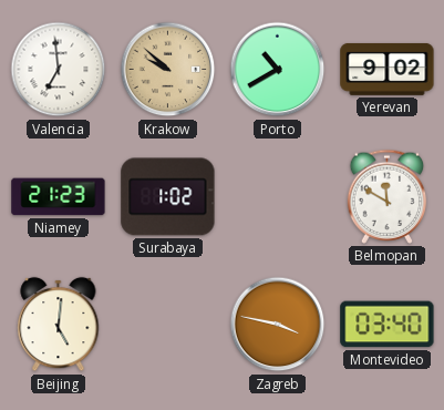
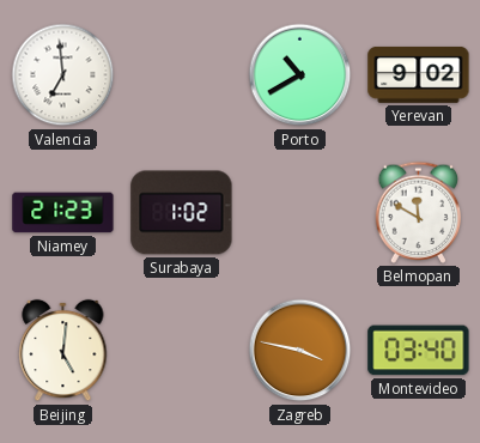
Krakow: 9:52 -> none (168, 70)
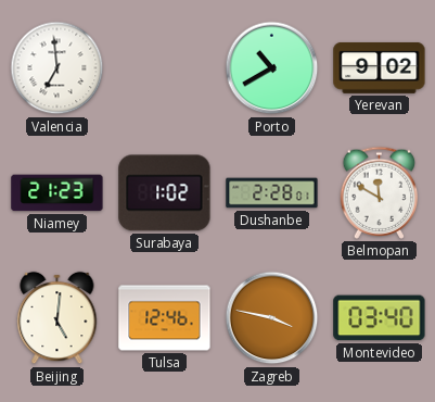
Dushanbe: none -> 2:28 (272, 193)
Tulsa: none -> 12:46 (165, 318)
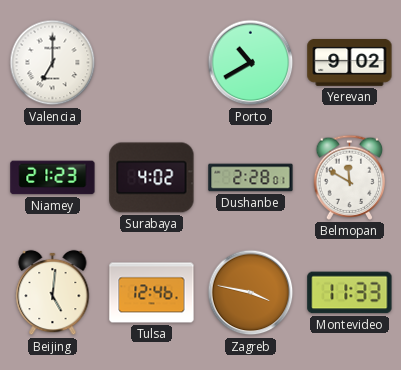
Valencia: 6:59 -> 7:00 (53, 63)
Surabaya: 1:02 -> 4:02 (152, 178)
Montevideo: 03:40 -> 11:33 (350, 293)
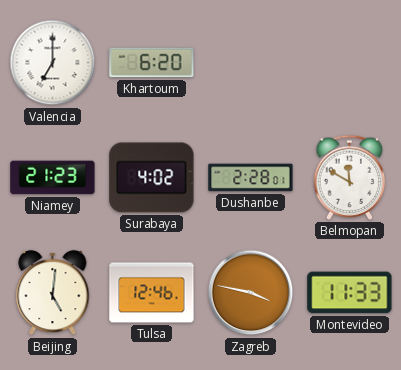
Khartoum: none -> 6:20 (152, 63)
Porto: 10:40 -> none (251, 63)
Yerevan: 9:02 -> none (350, 62)
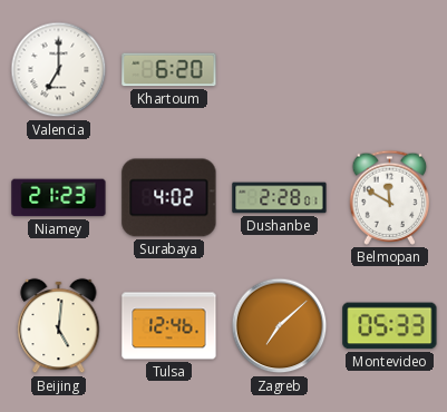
Zagreb: 3:47 -> 7:08 (280, 326)
Montevideo: 11:33 -> 05:33 (390, 326)
